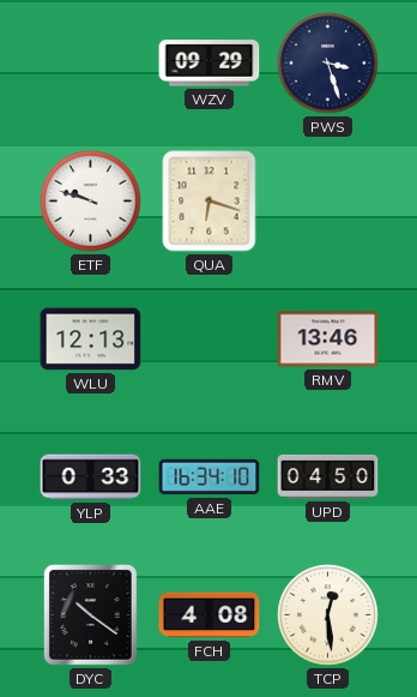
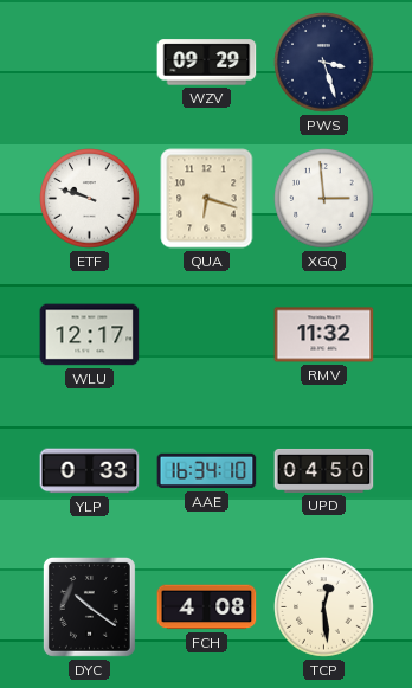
XGQ: none -> 2:59 (324, 199)
WLU: 12:13 -> 12:17 (90, 335)
RMV: 13:46 -> 11:32 (324, 335)
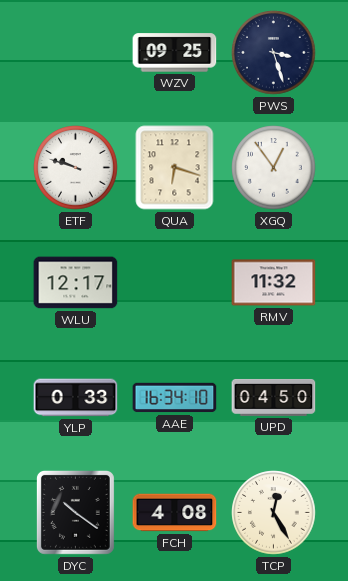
WZV: 09:29 -> 09:25 (175, 53)
XGQ: 2:59 -> 12:54 (274, 168)
TCP: 12:29 -> 12:25 (274, 513)
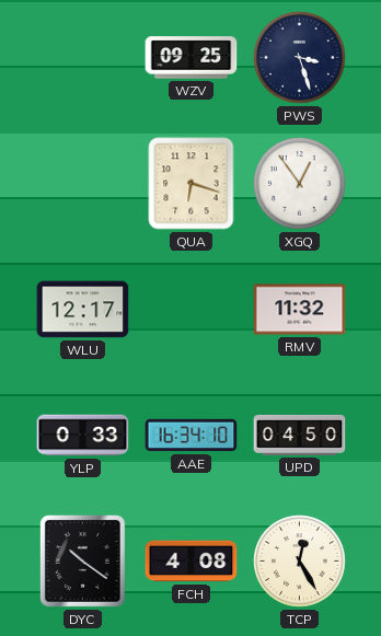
ETF: 9:48 -> none (76, 168)
